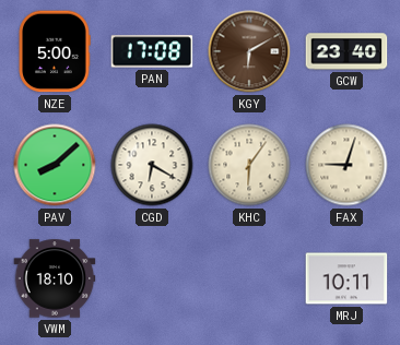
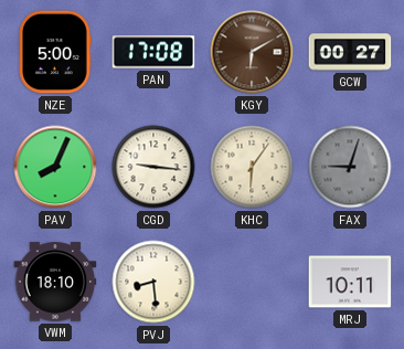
GCW: 23:40 -> 00:27 (350, 52)
PAV: 8:08 -> 8:04 (55, 167)
CGD: 6:20 -> 9:16 (153, 167)
FAX dial: cream -> grey (350, 167)
PVJ: none -> 8:29 (153, 282)
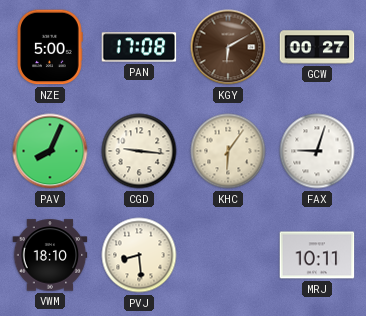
FAX dial: grey -> white (317, 151)
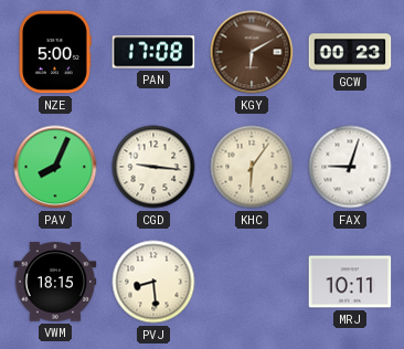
GCW: 00:27 -> 00:23 (350, 52)
VWM: 18:10 -> 18:15 (55, 282)
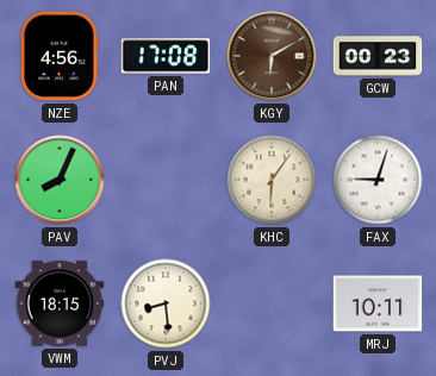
NZE: 5:00 -> 4:56 (60, 56)
CGD: 9:16 -> none (153, 167)
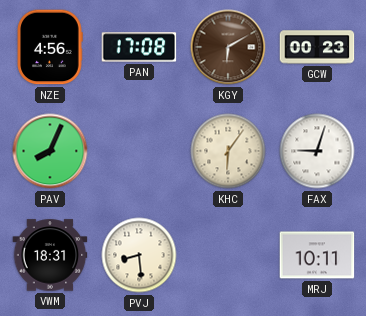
VWM: 18:15 -> 18:31 (50, 255)
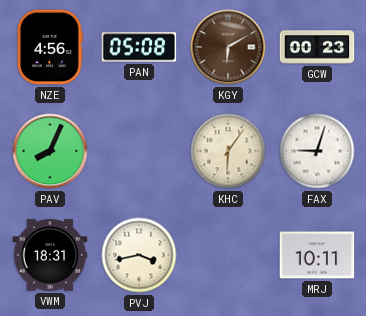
PAN: 17:08 -> 05:08 (139, 47)
PVJ: 8:29 -> 3:43 (139, 255)
